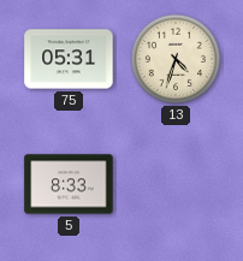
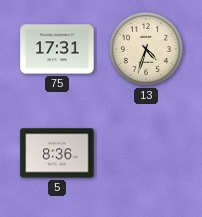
75: 05:31 -> 17:31 (57, 49)
5: 8:33 -> 8:36 (57, 153)
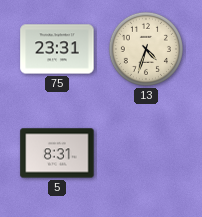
75: 17:31 -> 23:31 (57, 49)
5: 8:36 -> 8:31 (57, 153)
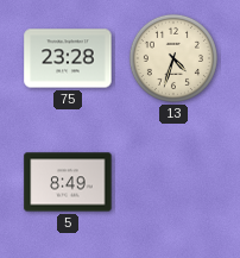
75: 23:31 -> 23:28 (68, 58)
5: 8:31 -> 8:49 (68, 182)
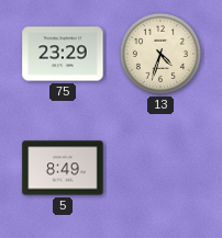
75: 23:28 -> 23:29 (63, 54)
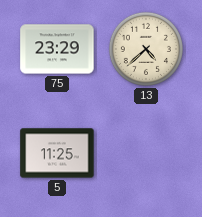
13: 4:33 -> 4:38 (146, 49)
5: 8:49 -> 11:25 (57, 153)
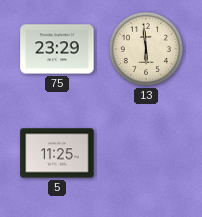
13: 4:38 -> 5:59 (146, 49)
